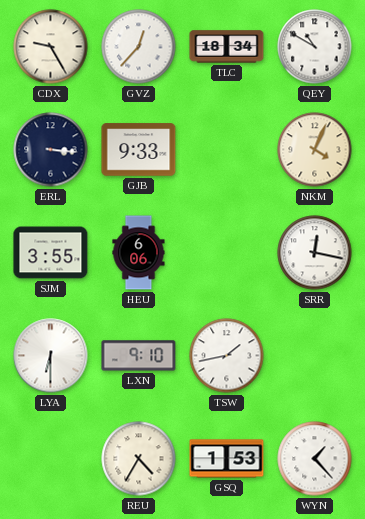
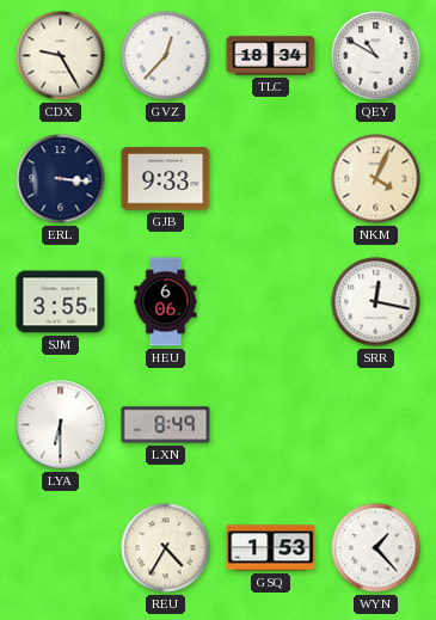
LXN: 9:10 -> 8:49 (166, 425)
TSW: 1:43 -> none (227, 356)
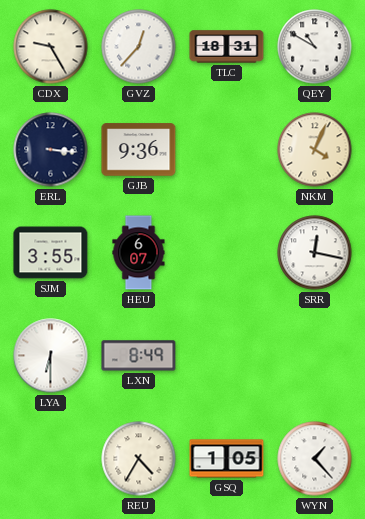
TLC: 18:34 -> 18:31 (227, 47)
GJB: 9:33 -> 9:36 (139, 150)
HEU: 6:06 -> 6:07 (139, 253)
GSQ: 1:53 -> 1:05 (227, 459)
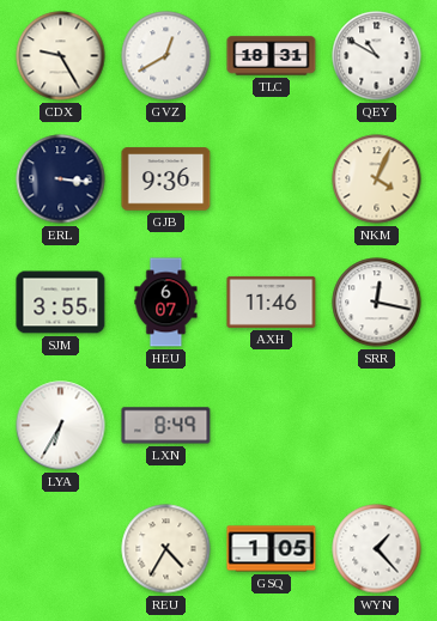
GVZ: 12:37 -> 12:40 (166, 56)
AXH: none -> 11:46 (272, 302)
LYA: 6:30 -> 6:35 (61, 426)
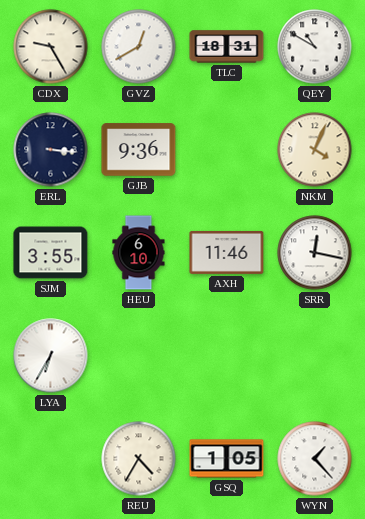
HEU: 6:07 -> 6:10 (139, 253)
LXN: 8:49 -> none (166, 426)
